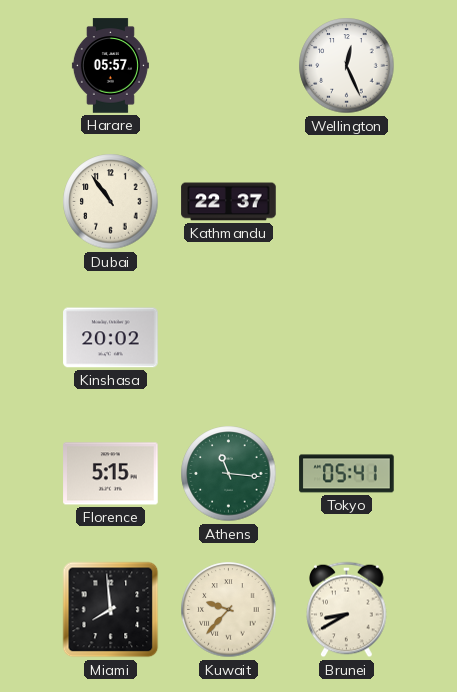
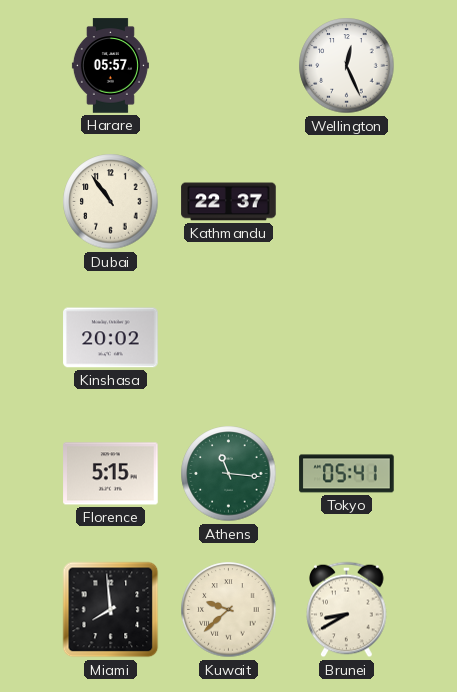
Kuwait: 9:37 -> 9:38 (229, 610)
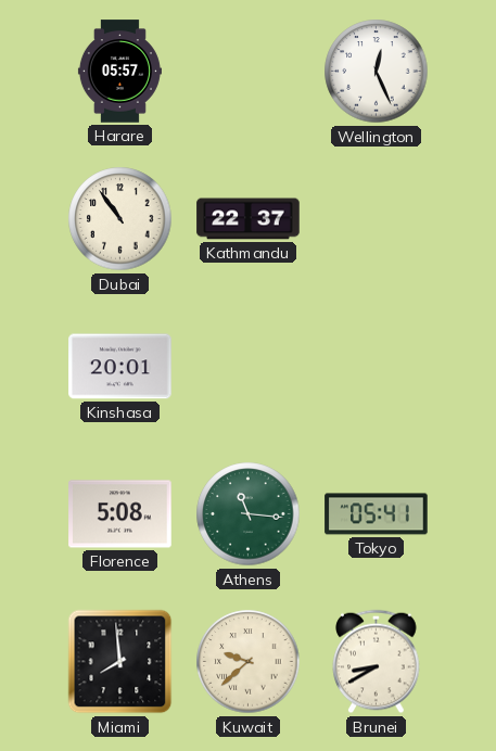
Kinshasa: 20:02 -> 20:01 (120, 367)
Florence: 5:15 -> 5:08 (120, 514)
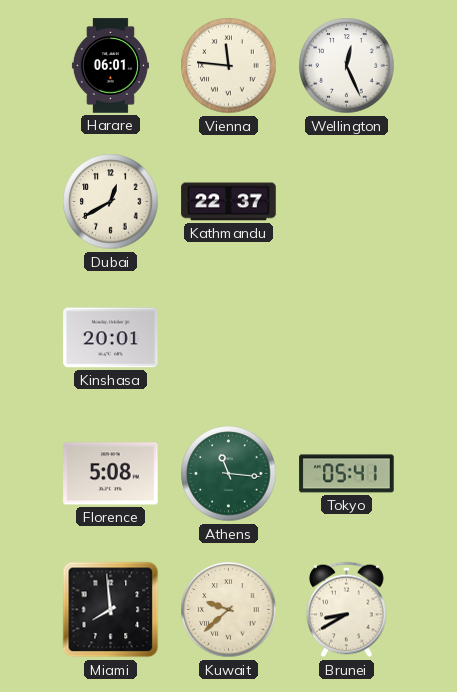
Harare: 05:57 -> 06:01 (110, 66)
Vienna: none -> 11:46 (229, 66)
Dubai: 10:54 -> 12:40 (111, 202)
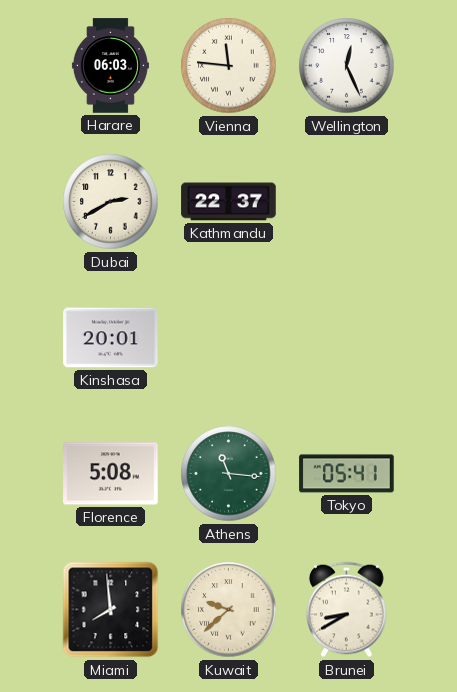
Harare: 06:01 -> 06:03 (110, 66)
Dubai: 12:40 -> 2:40 (111, 202)
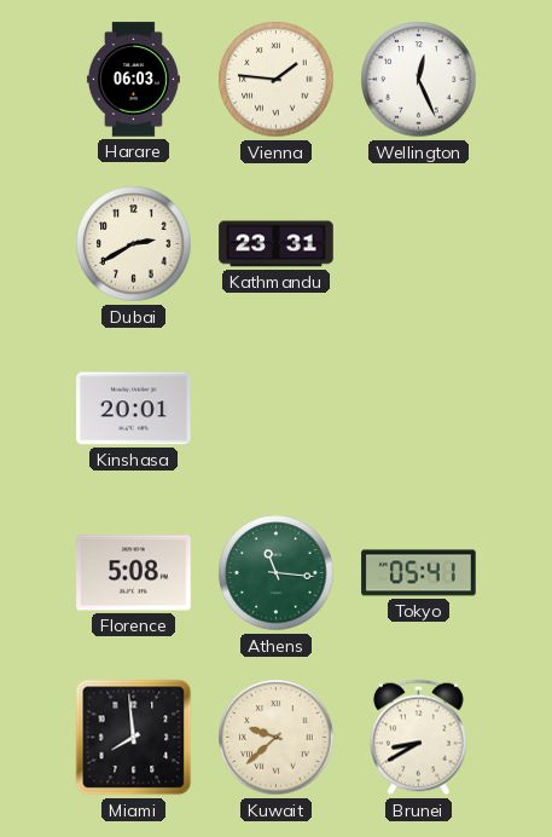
Vienna: 11:46 -> 1:46 (277, 80)
Kathmandu: 22:37 -> 23:31 (277, 244)
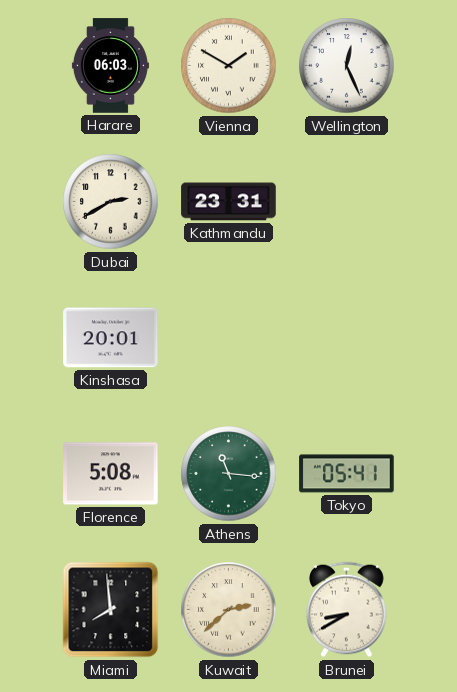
Vienna: 1:46 -> 1:50 (229, 66)
Kuwait: 9:38 -> 2:38 (229, 610)
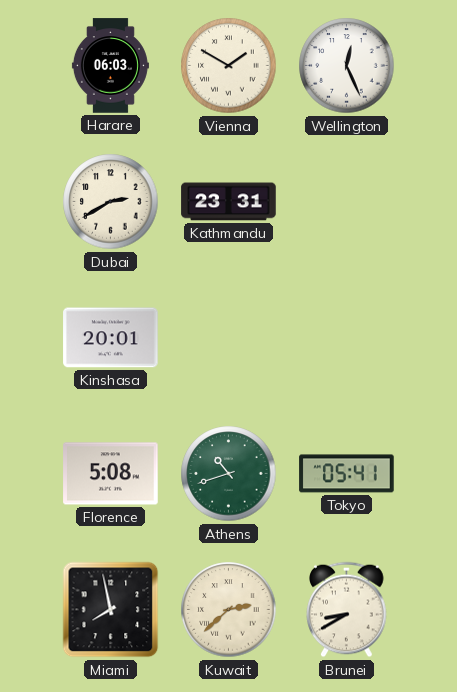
Athens: 11:16 -> 10:42 (229, 474)
Miami: 7:59 -> 7:58 (111, 610)
